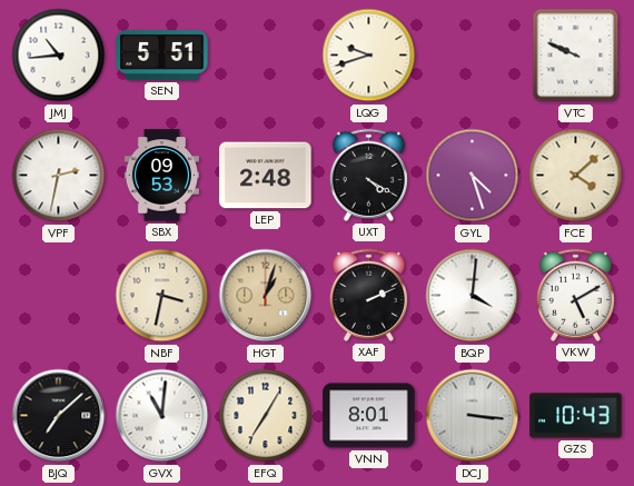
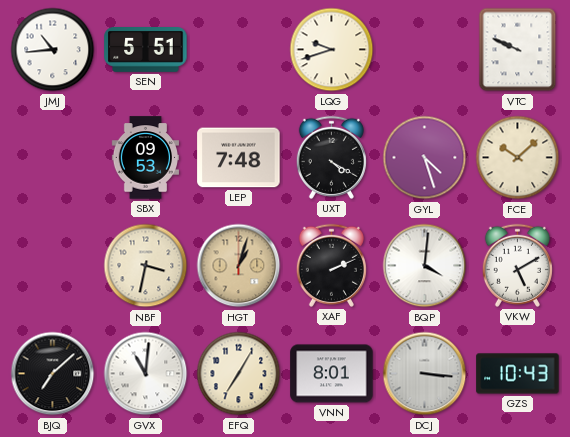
VPF: 2:32 -> none (59, 176)
LEP: 2:48 -> 7:48 (239, 158)
FCE: 4:08 -> 10:08 (518, 158)
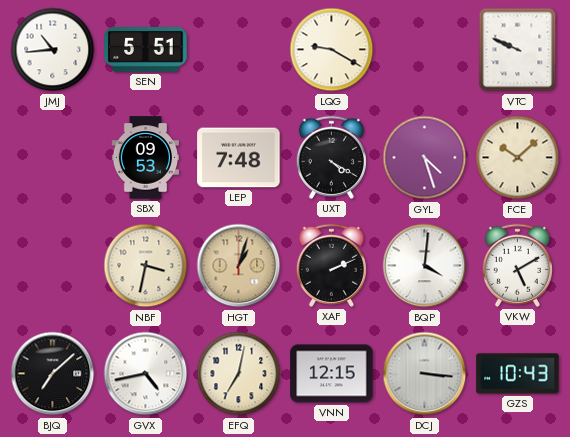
LQG: 9:42 -> 9:20 (332, 50)
GVX: 11:01 -> 4:43 (146, 374)
EFQ: 7:05 -> 7:02 (239, 374)
VNN: 8:01 -> 12:15 (332, 374)
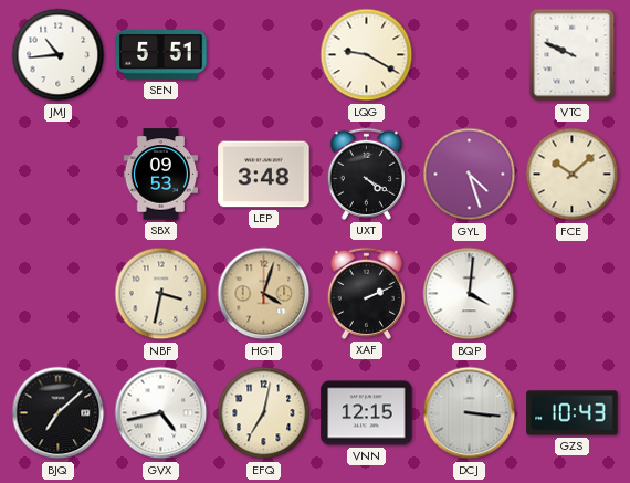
LEP: 7:48 -> 3:48 (264, 175)
HGT: 1:03 -> 4:03 (264, 294)
VKW: 5:10 -> none (517, 265)
